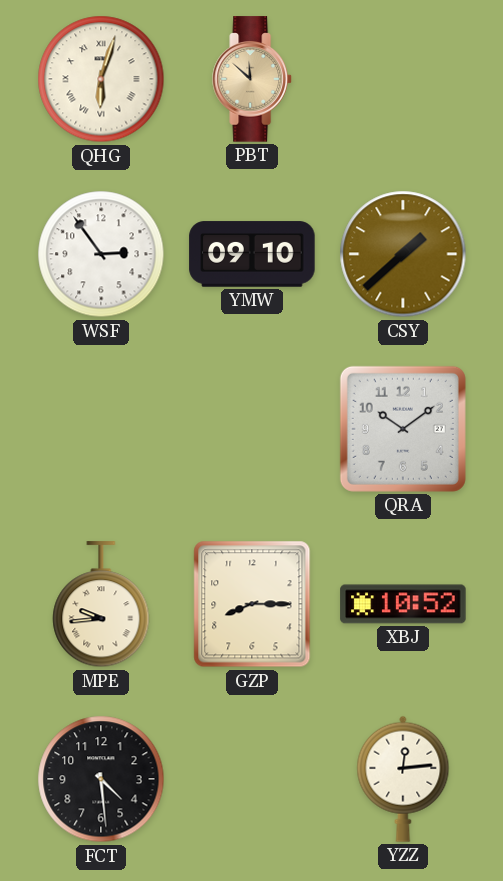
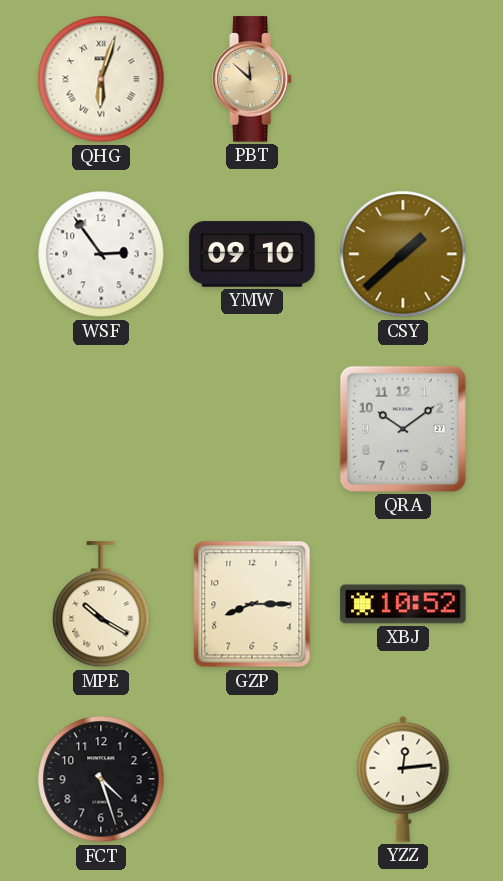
MPE: 9:44 -> 10:20 (101, 605)
FCT: 4:29 -> 4:27 (101, 779)
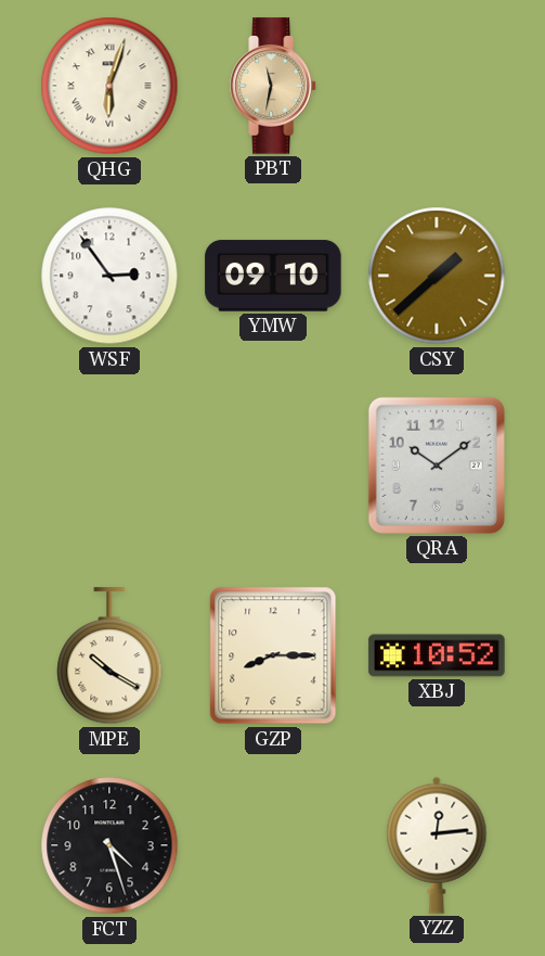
PBT: 11:52 -> 11:32 (273, 86)
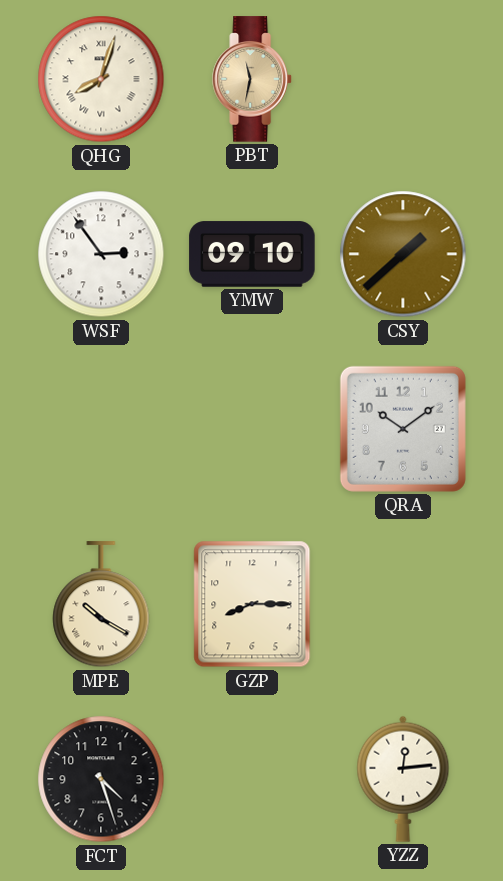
QHG: 6:03 -> 8:03 (101, 79)
XBJ: 10:52 -> none (437, 655)
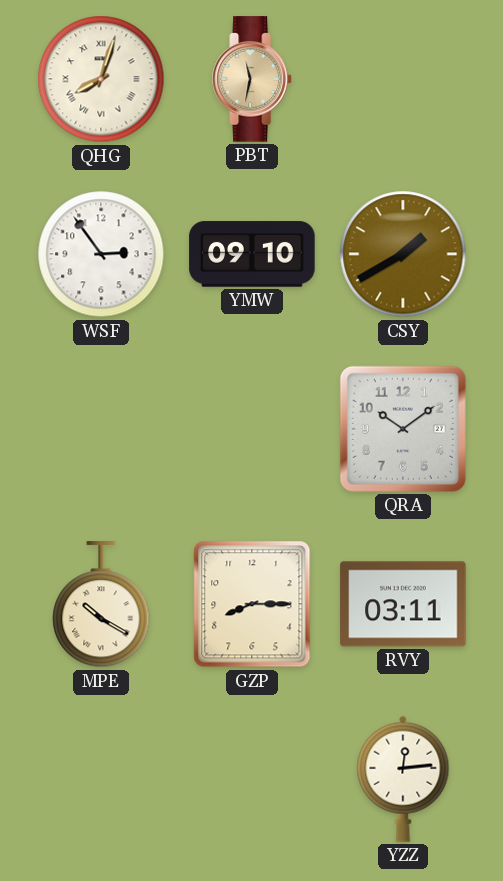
CSY: 1:38 -> 1:40 (403, 254)
RVY: none -> 03:11 (403, 604)
FCT: 4:27 -> none (101, 779)
